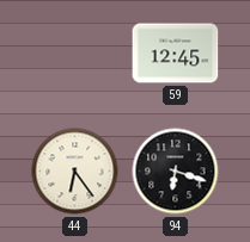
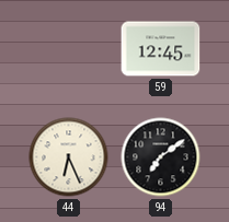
44: 6:24 -> 6:26 (69, 157)
94: 6:18 -> 7:09 (161, 157)
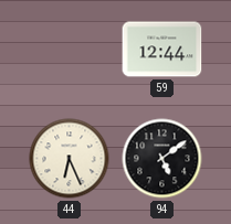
59: 12:45 -> 12:44 (162, 50)
94: 7:09 -> 5:09 (162, 159)
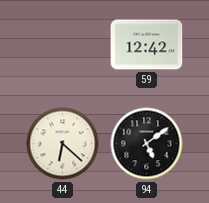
59: 12:44 -> 12:42 (147, 45)
44: 6:26 -> 6:22 (63, 144)
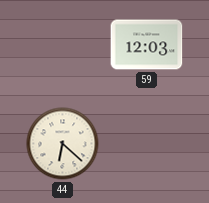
59: 12:42 -> 12:03 (147, 45)
94: 5:09 -> none (147, 144)
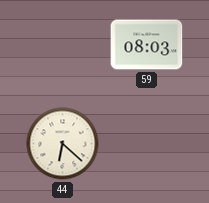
59: 12:03 -> 08:03 (147, 45)
